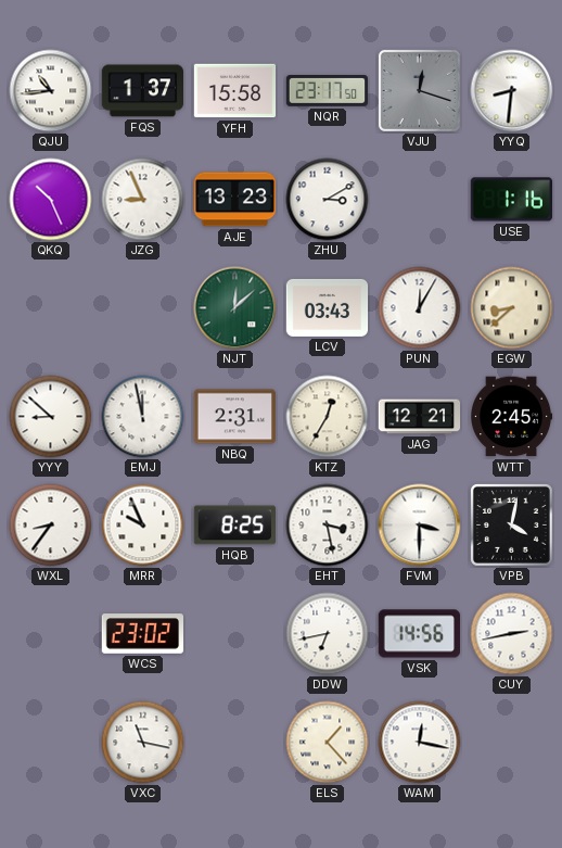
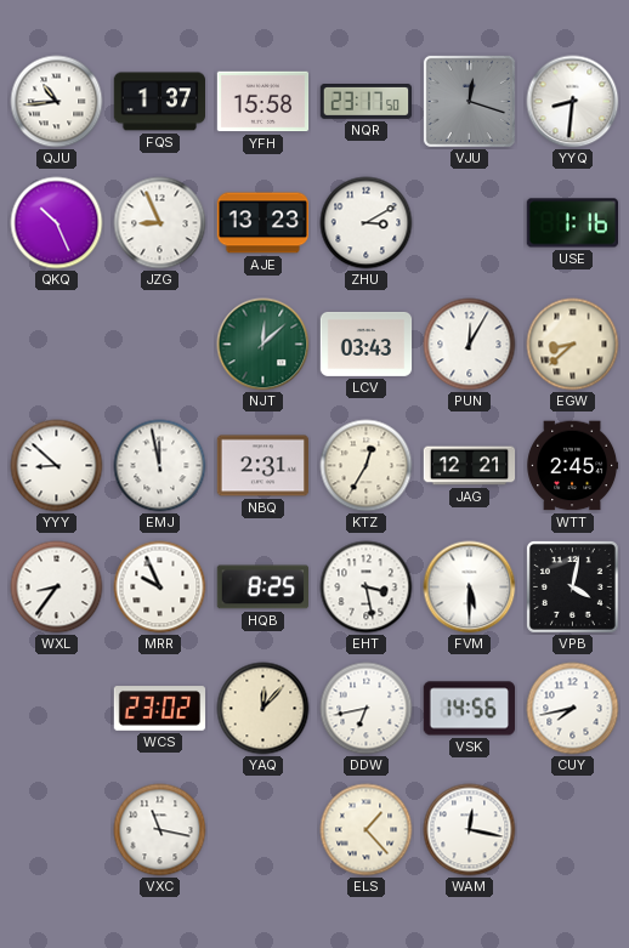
FVM: 3:30 -> 5:30 (470, 587)
YAQ: none -> 12:07 (263, 709)
CUY: 2:43 -> 7:43 (573, 709)
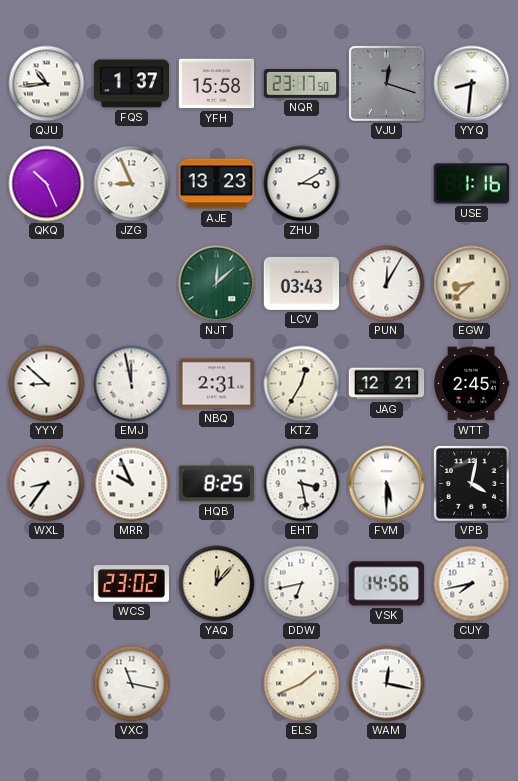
ELS: 1:23 -> 1:41 (302, 684)
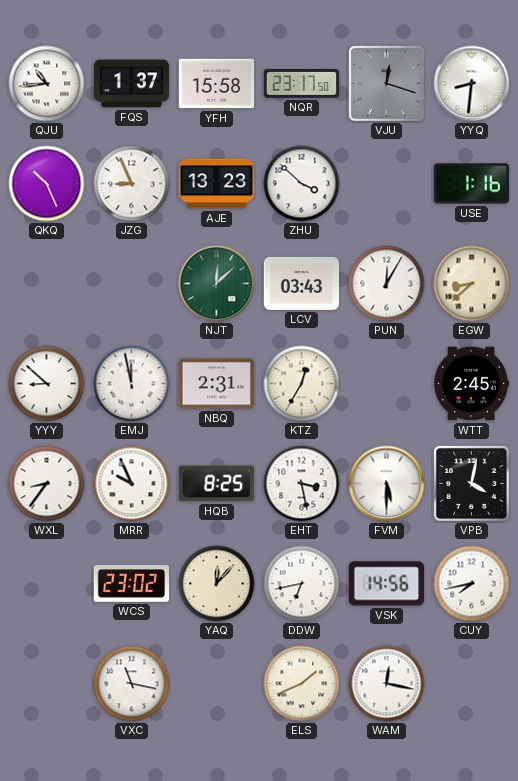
ZHU: 3:10 -> 3:52 (302, 184)
JAG: 12:21 -> none (387, 384)
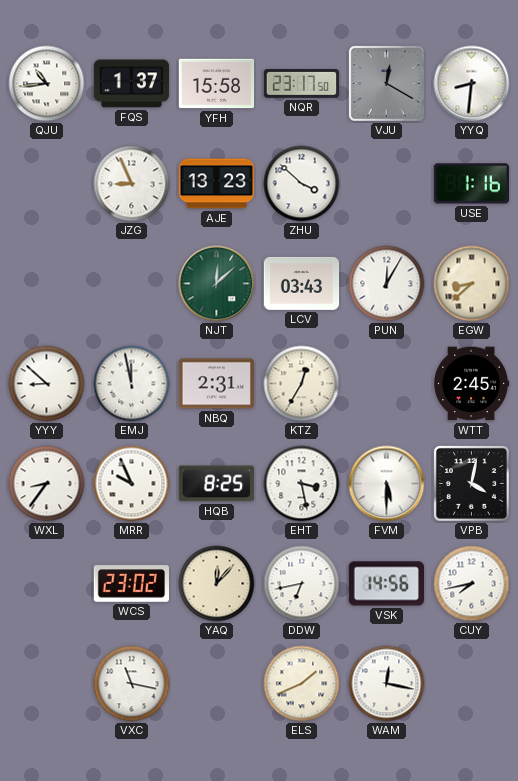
VJU: 12:18 -> 12:20 (386, 83)
QKQ: 10:26 -> none (47, 184)
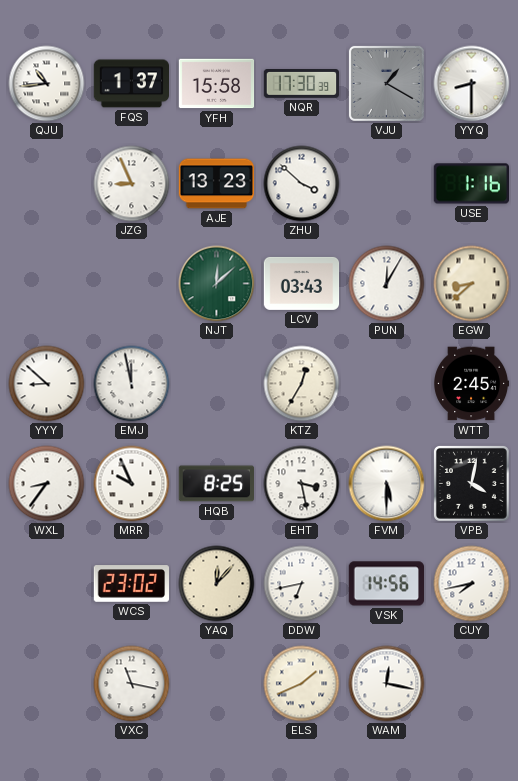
NQR: 23:17 -> 17:30 (302, 84)
VJU: 12:20 -> 1:20 (386, 83)
YYQ: 8:31 -> 8:30 (472, 84)
NBQ: 2:31 -> none (217, 384)
